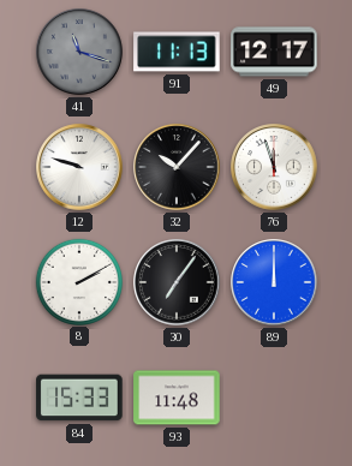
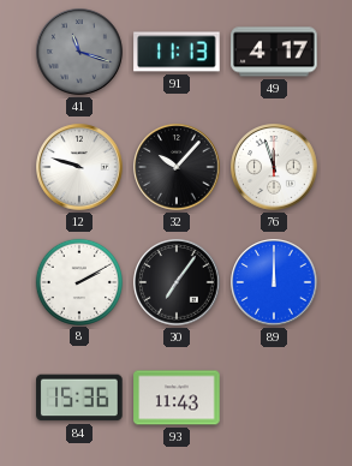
49: 12:17 -> 4:17 (274, 52)
84: 15:33 -> 15:36 (79, 398)
93: 11:48 -> 11:43 (177, 398)
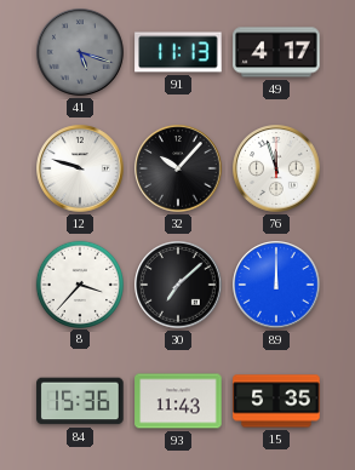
41: 11:18 -> 5:18 (80, 52)
8: 2:10 -> 3:37 (79, 283)
30: 7:06 -> 7:08 (178, 285)
15: none -> 5:35 (276, 401)
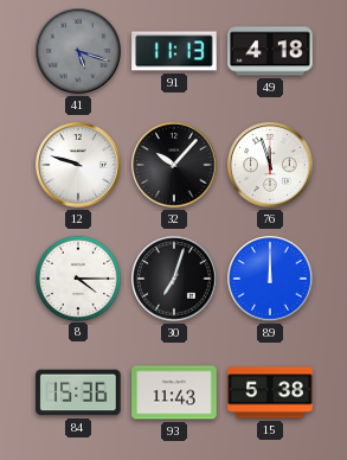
49: 4:17 -> 4:18 (270, 51)
8: 3:37 -> 4:15 (77, 277)
30: 7:08 -> 7:03 (174, 279)
15: 5:35 -> 5:38 (270, 392)
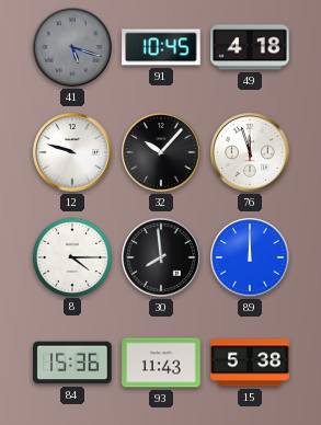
91: 11:13 -> 10:45 (161, 47)
30: 7:03 -> 7:59 (161, 257)
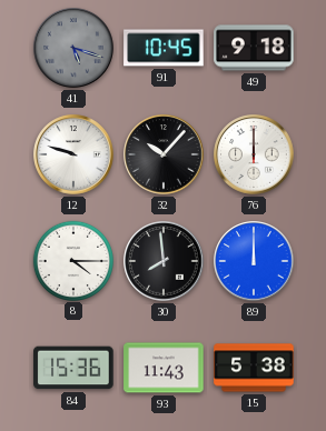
49: 4:18 -> 9:18 (254, 48)
76: 11:57 -> 12:00 (254, 154)
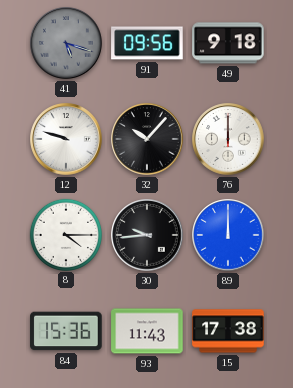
91: 10:45 -> 09:56 (147, 43)
30: 7:59 -> 9:44 (147, 235)
15: 5:38 -> 17:38 (228, 331)
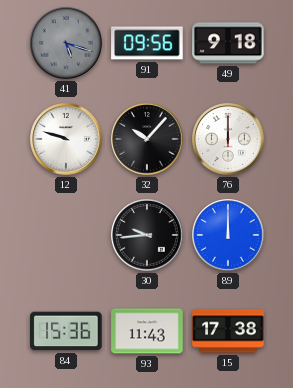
8: 4:15 -> none (65, 234)
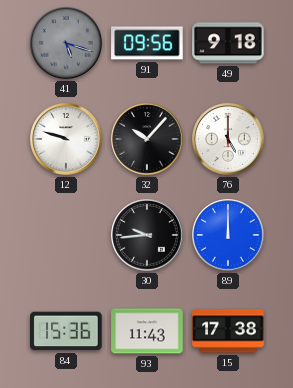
76: 12:00 -> 5:00 (228, 139)
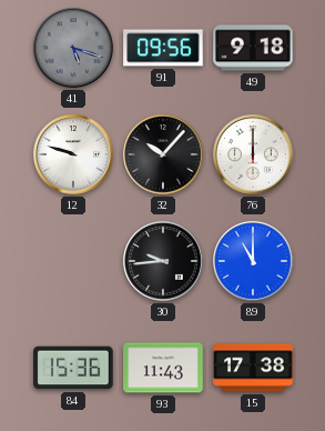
76: 5:00 -> 12:00 (253, 154)
89: 12:00 -> 11:00 (253, 261)
